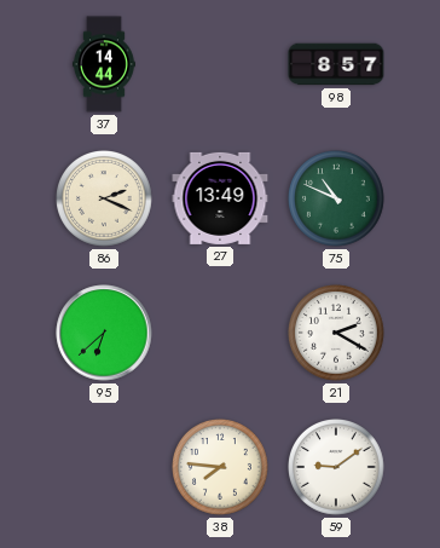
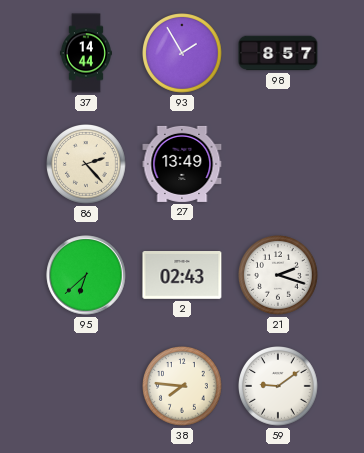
93: none -> 1:55 (183, 54)
86: 2:19 -> 2:23 (87, 165)
75: 10:49 -> none (337, 200)
2: none -> 02:43 (182, 276)
21: 2:20 -> 2:18 (279, 276)
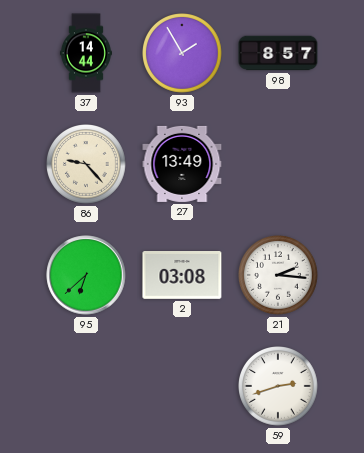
86: 2:23 -> 9:23 (87, 165)
2: 02:43 -> 03:08 (182, 276)
21: 2:18 -> 2:16 (279, 276)
38: 7:46 -> none (183, 387)
59: 9:09 -> 2:42 (279, 387)
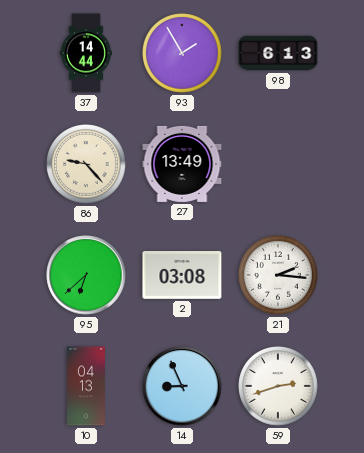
98: 8:57 -> 6:13 (278, 53)
10: none -> 04:13 (86, 386)
14: none -> 8:56 (182, 386)
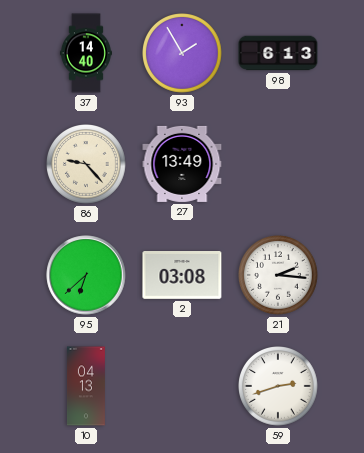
37: 14:44 -> 14:40 (86, 53)
14: 8:56 -> none (182, 386)
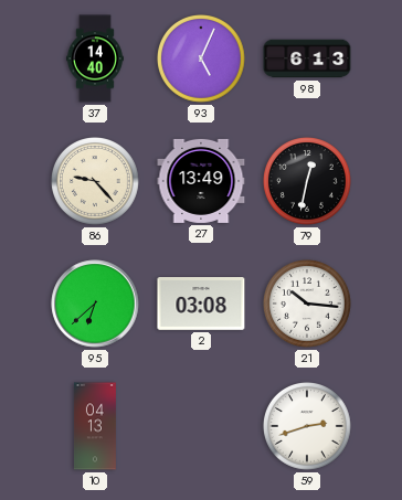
93: 1:55 -> 5:04 (202, 60)
79: none -> 12:32 (308, 182)
21: 2:16 -> 10:16 (308, 305)
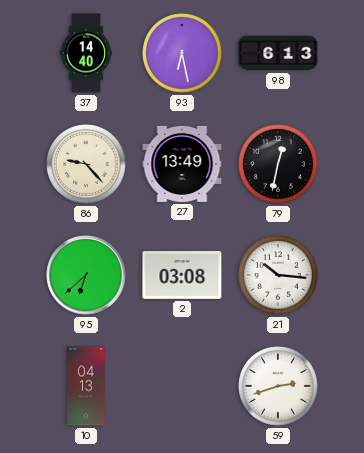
93: 5:04 -> 6:28 (183, 54)
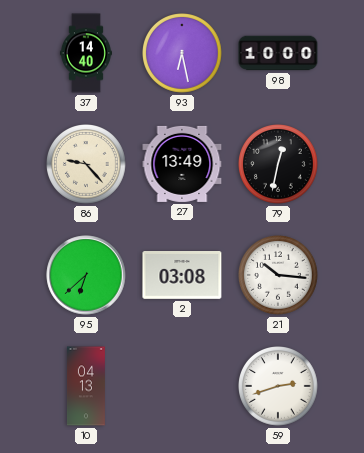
98: 6:13 -> 10:00 (278, 53)
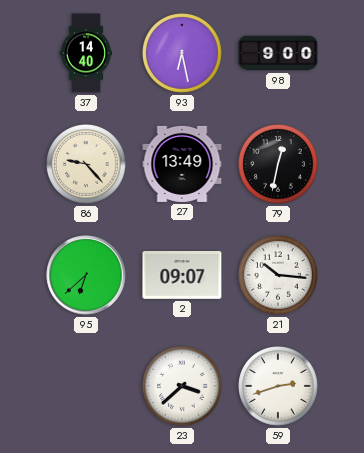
98: 10:00 -> 9:00 (278, 53)
2: 03:08 -> 09:07 (182, 276)
10: 04:13 -> none (86, 386)
23: none -> 3:38 (183, 387)
